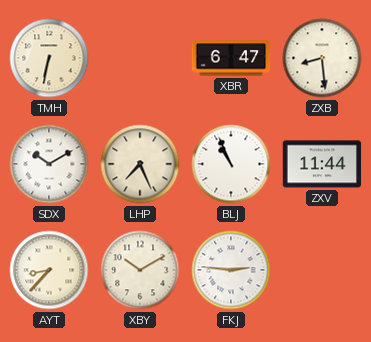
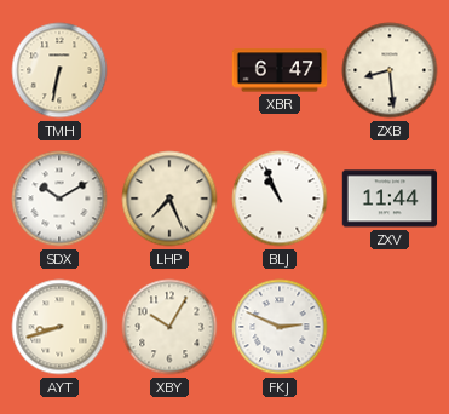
AYT: 8:37 -> 8:42 (59, 327)
XBY: 10:10 -> 10:05 (169, 327)
FKJ: 2:46 -> 2:49 (280, 327)
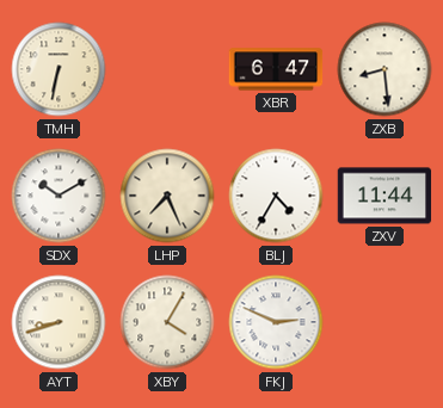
BLJ: 10:56 -> 4:35 (276, 196)
XBY: 10:05 -> 4:05 (167, 322)
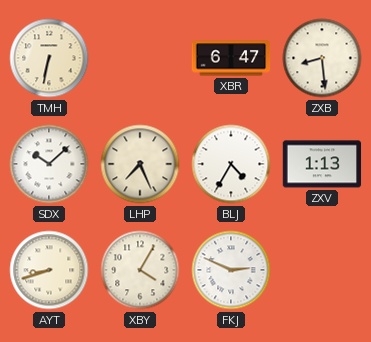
SDX: 10:10 -> 10:08 (49, 164)
ZXV: 11:44 -> 1:13 (322, 164)
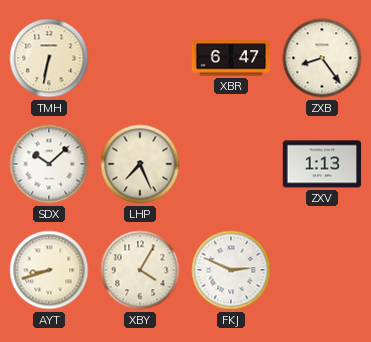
ZXB: 8:29 -> 8:24 (322, 58)
BLJ: 4:35 -> none (231, 164)
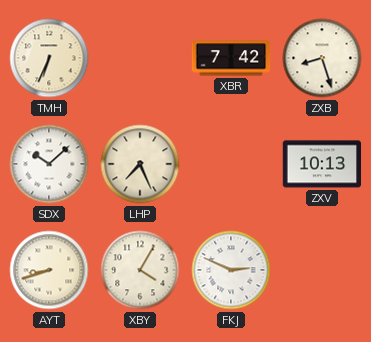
TMH: 6:32 -> 6:34 (49, 58)
XBR: 6:47 -> 7:42 (231, 58)
ZXB: 8:24 -> 8:27 (322, 58)
ZXV: 1:13 -> 10:13 (322, 164)
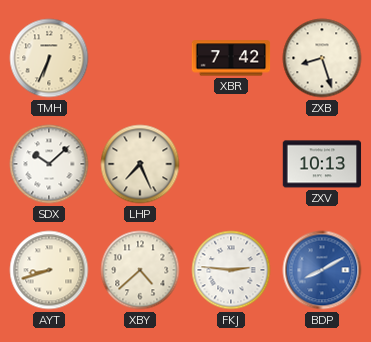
XBY: 4:05 -> 4:38 (140, 270)
FKJ: 2:49 -> 2:46 (231, 270)
BDP: none -> 8:10 (322, 270)
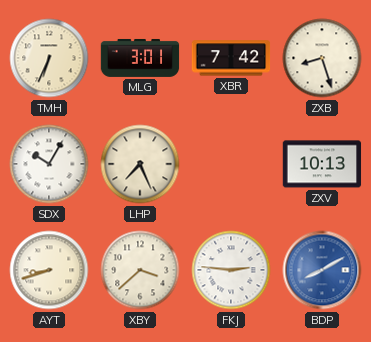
MLG: none -> 3:01 (140, 58)
SDX: 10:08 -> 10:05 (49, 164)
XBY: 4:38 -> 3:38 (140, 270)
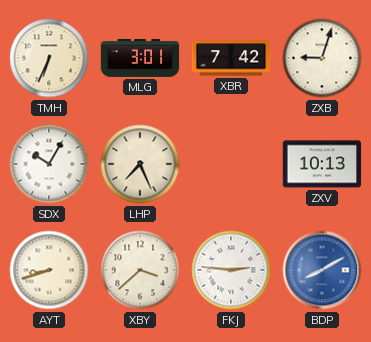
ZXB: 8:27 -> 9:03 (322, 58)
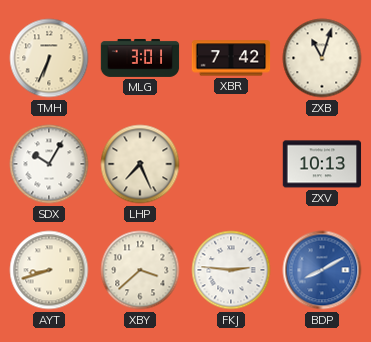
ZXB: 9:03 -> 11:03 (322, 58)
